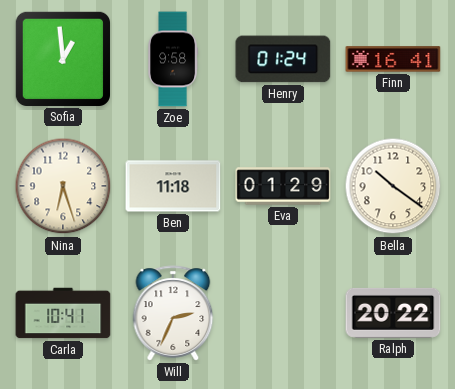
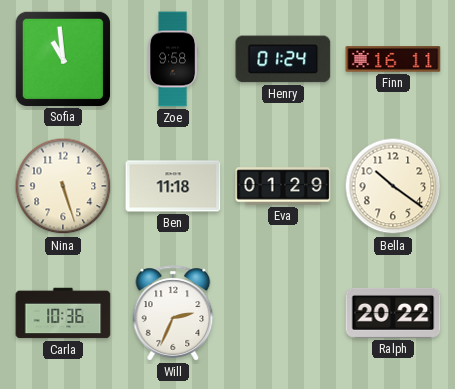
Sofia: 12:59 -> 10:59 (62, 58)
Finn: 16:41 -> 16:11 (393, 59)
Nina: 6:27 -> 5:27 (63, 186)
Carla: 10:41 -> 10:36 (63, 313)
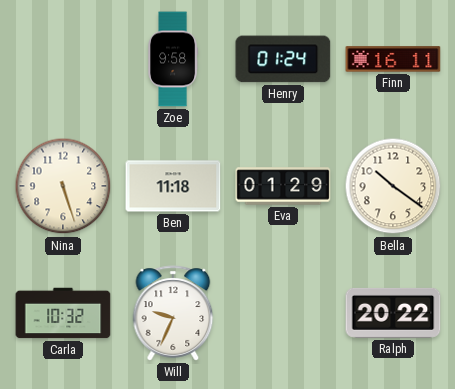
Sofia: 10:59 -> none (62, 58)
Carla: 10:36 -> 10:32 (63, 313)
Will: 2:34 -> 9:34 (173, 313)
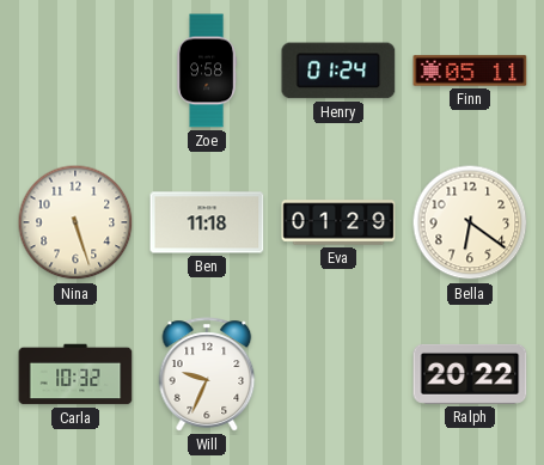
Finn: 16:11 -> 05:11 (470, 71)
Bella: 10:21 -> 6:21 (470, 222)
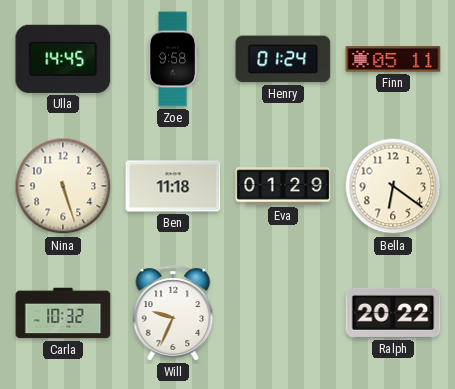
Ulla: none -> 14:45 (63, 59)
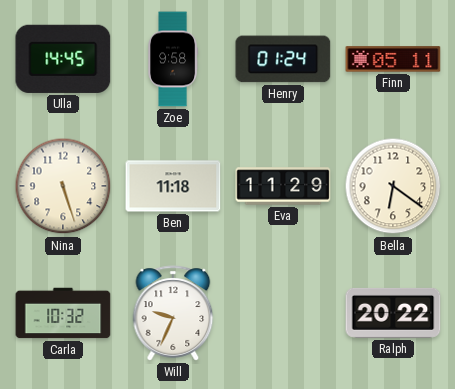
Eva: 01:29 -> 11:29 (283, 186)
